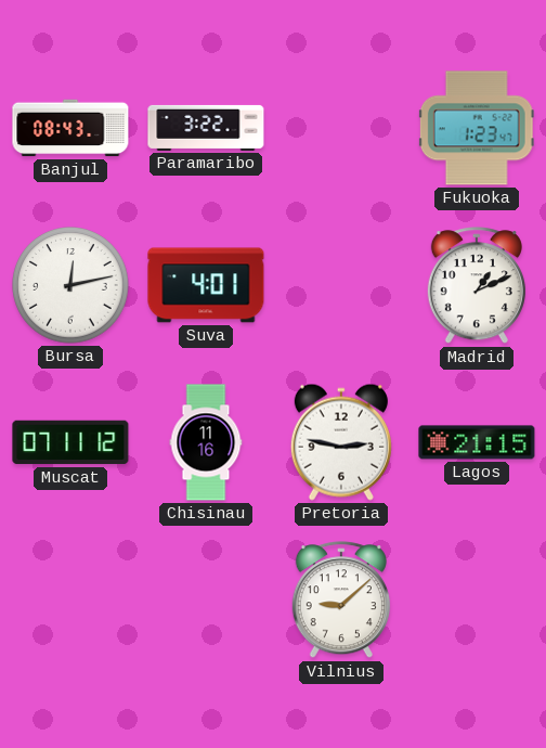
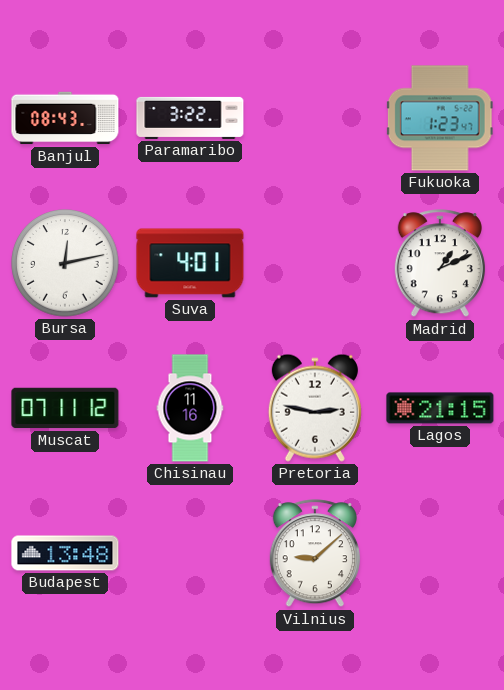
Budapest: none -> 13:48 (65, 553)
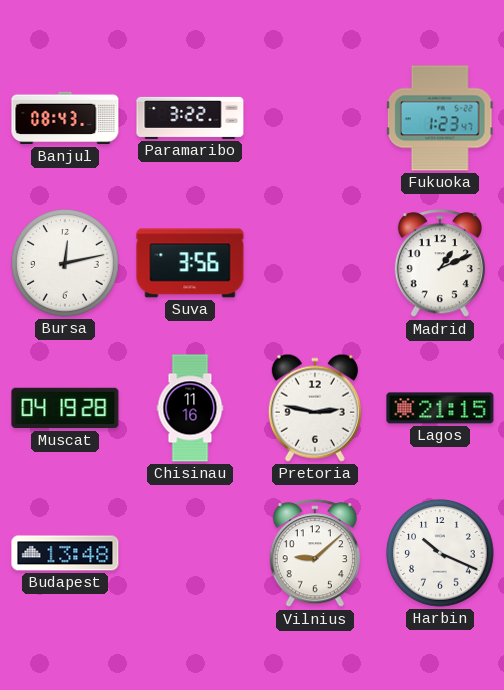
Suva: 4:01 -> 3:56 (190, 263)
Muscat: 07:11 -> 04:19 (65, 408)
Harbin: none -> 10:19 (440, 553)
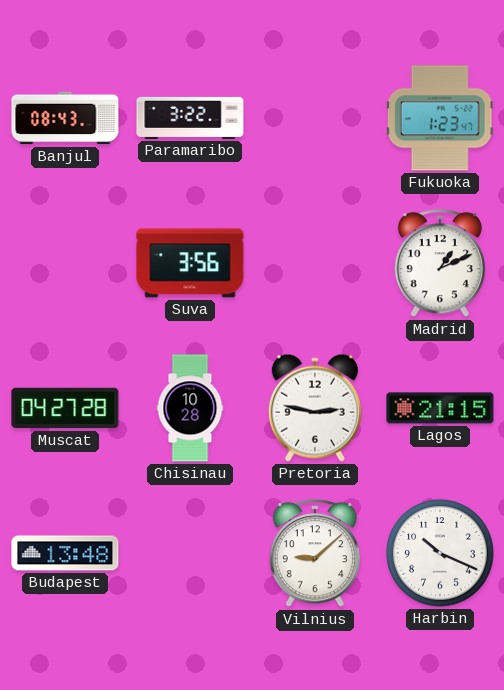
Bursa: 12:13 -> none (65, 263)
Muscat: 04:19 -> 04:27 (65, 408)
Chisinau: 11:16 -> 10:28 (190, 408)
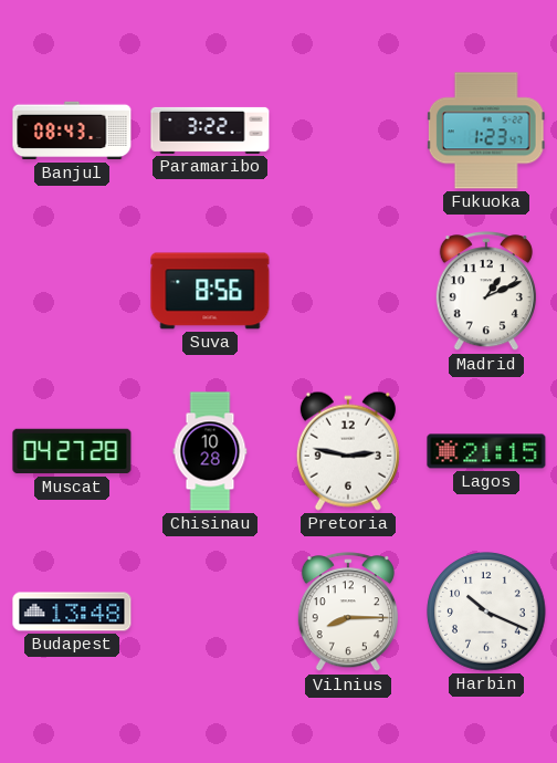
Suva: 3:56 -> 8:56 (210, 291)
Vilnius: 9:08 -> 8:15 (348, 613)
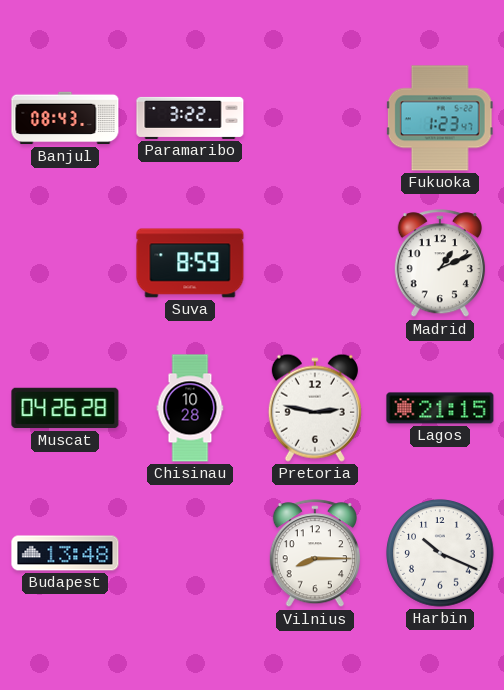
Suva: 8:56 -> 8:59 (190, 263)
Muscat: 04:27 -> 04:26 (65, 408)
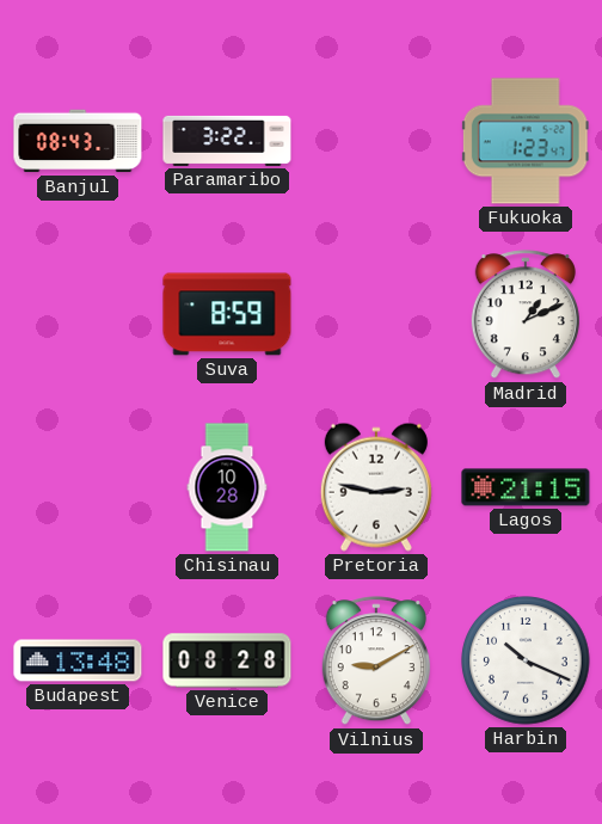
Muscat: 04:26 -> none (65, 408)
Venice: none -> 08:28 (227, 660)
Vilnius: 8:15 -> 9:10 (376, 662)
